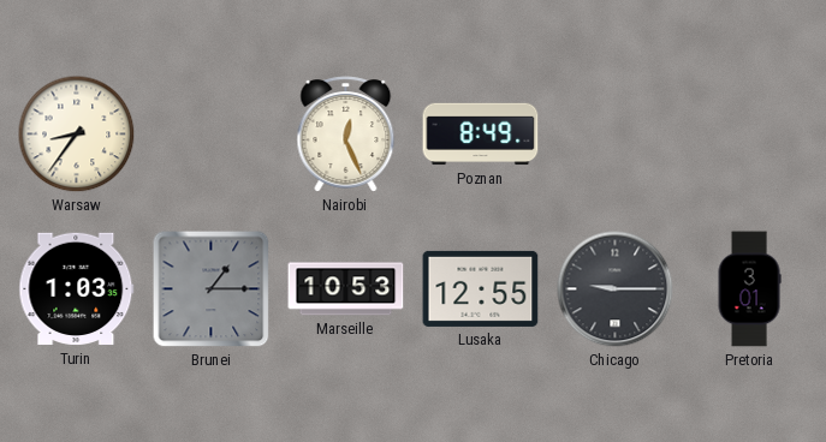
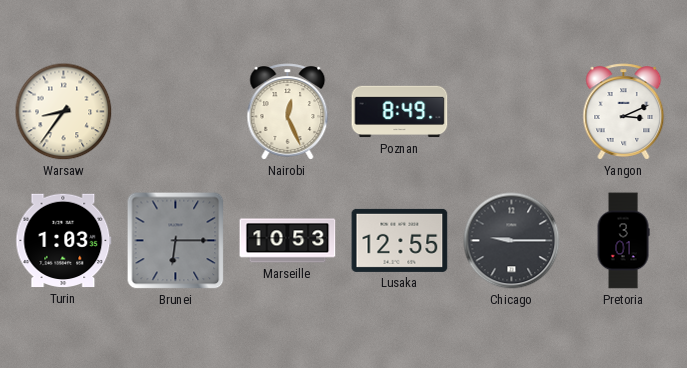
Yangon: none -> 3:11 (624, 112)
Brunei: 1:15 -> 6:15 (176, 241)
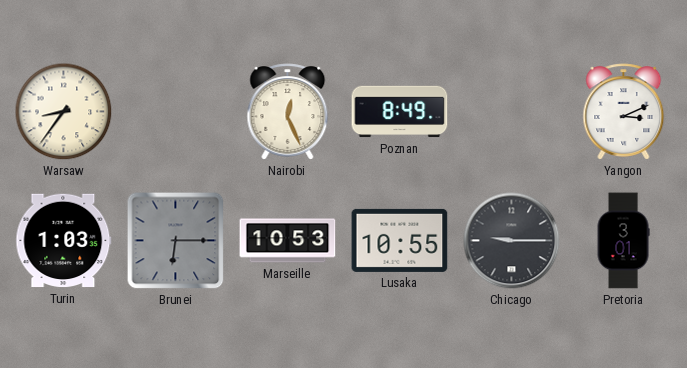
Lusaka: 12:55 -> 10:55 (400, 240)
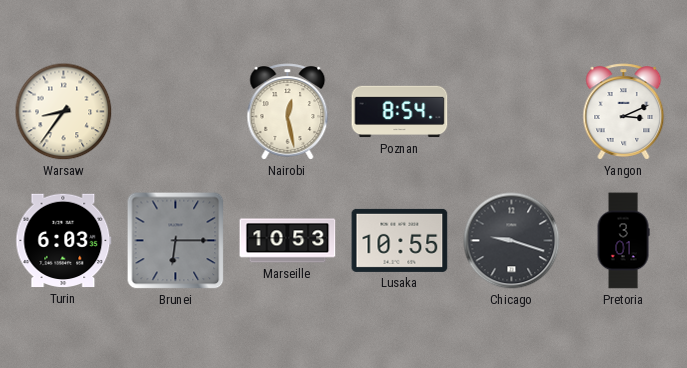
Nairobi: 12:26 -> 12:28 (288, 112)
Poznan: 8:49 -> 8:54 (400, 112)
Turin: 1:03 -> 6:03 (64, 241)
Chicago: 9:15 -> 9:18 (512, 241)
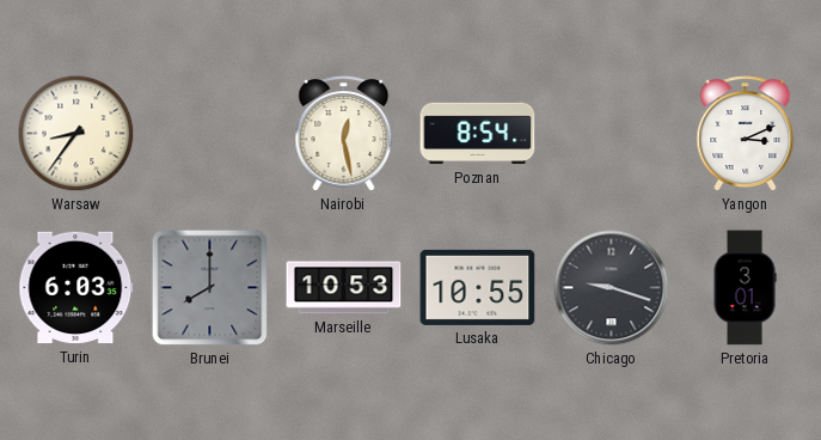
Brunei: 6:15 -> 8:00 (210, 288)
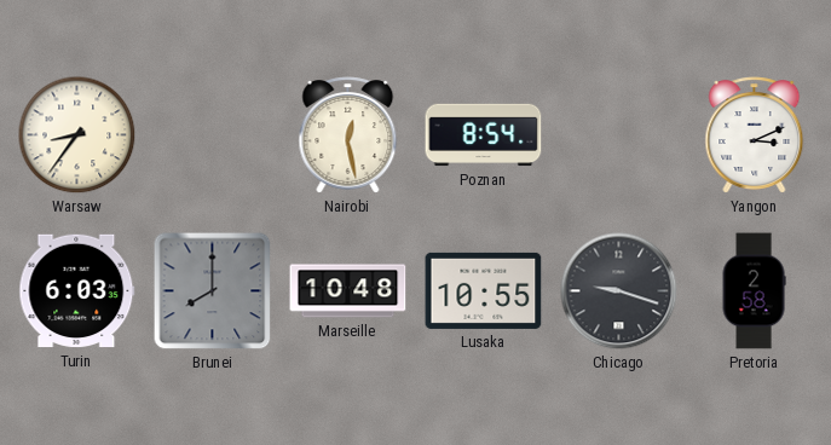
Marseille: 10:53 -> 10:48 (348, 291)
Pretoria: 3:01 -> 2:58 (754, 291)
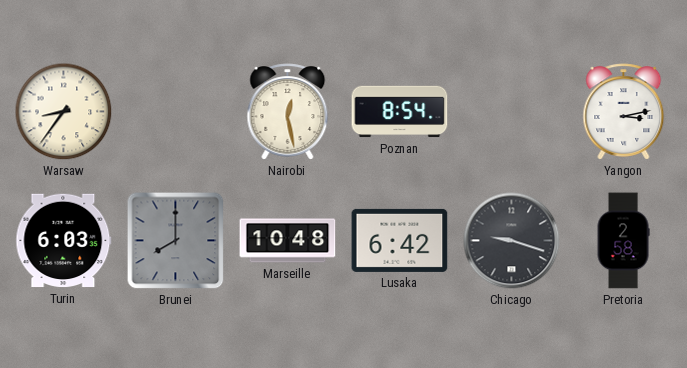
Yangon: 3:11 -> 3:13 (624, 112)
Lusaka: 10:55 -> 6:42 (400, 240)
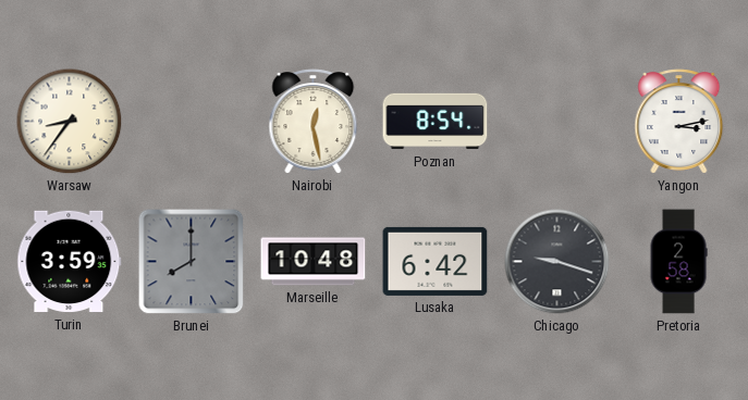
Turin: 6:03 -> 3:59 (70, 262)
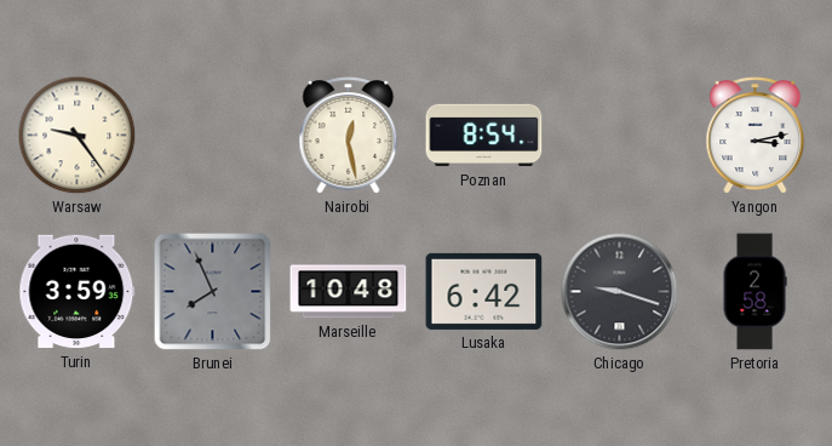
Warsaw: 8:36 -> 9:24 (78, 136)
Brunei: 8:00 -> 7:56 (213, 292)
